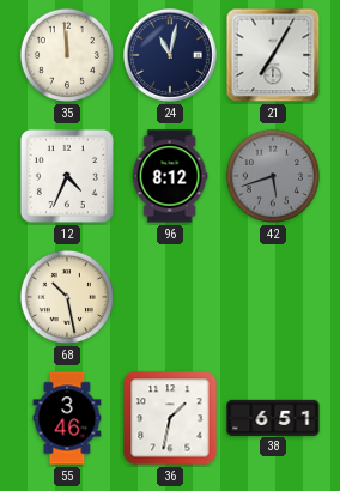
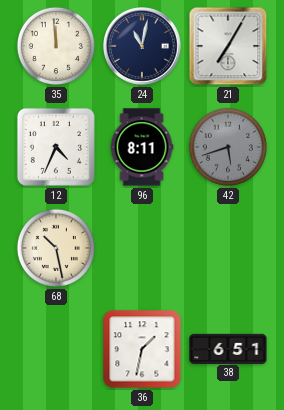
96: 8:12 -> 8:11 (142, 147)
55: 3:46 -> none (67, 418)
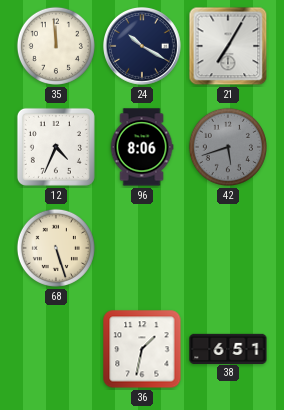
24: 11:02 -> 10:20 (143, 47)
96: 8:11 -> 8:06 (142, 147)
68: 10:28 -> 5:27 (56, 248)
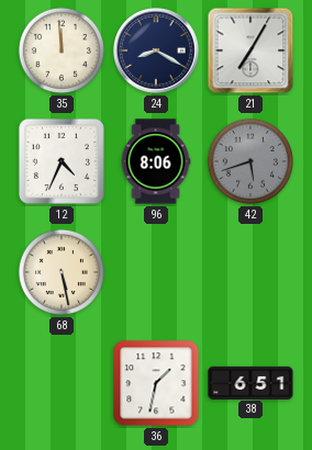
24: 10:20 -> 8:20 (157, 52)
68: 5:27 -> 5:28 (62, 272)
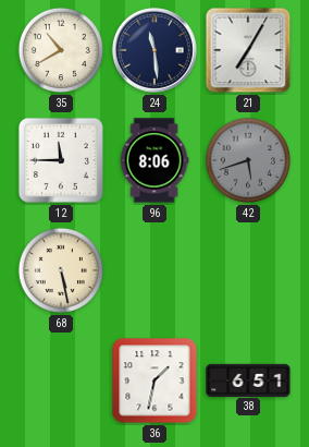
35: 11:59 -> 10:40 (61, 50)
24: 8:20 -> 11:29 (156, 51)
12: 4:34 -> 11:45 (61, 160)
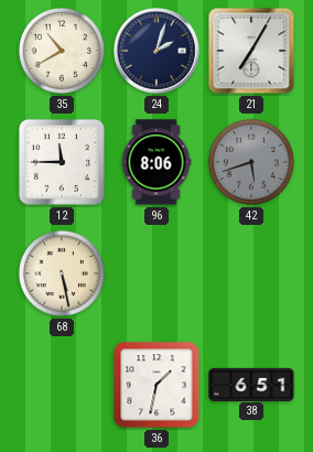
24: 11:29 -> 2:03 (158, 52)
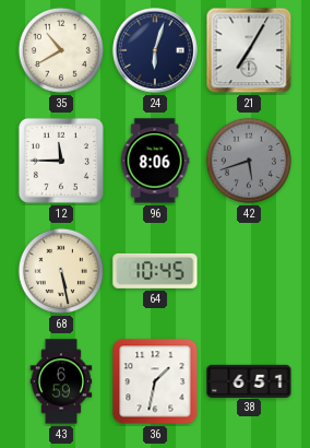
24: 2:03 -> 6:03 (156, 51)
64: none -> 10:45 (155, 271)
43: none -> 6:59 (61, 381)
